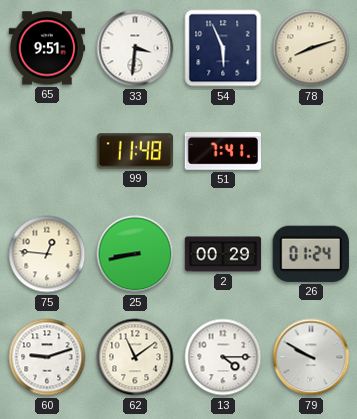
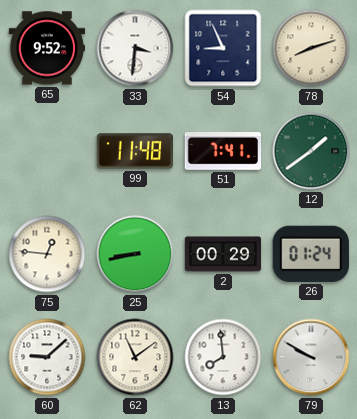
65: 9:51 -> 9:52 (47, 48)
54: 5:56 -> 8:56 (223, 48)
12: none -> 1:39 (311, 151)
60: 9:12 -> 9:08 (47, 357)
13: 4:15 -> 7:59 (223, 357)
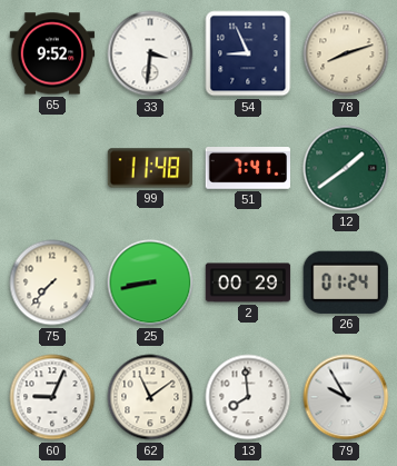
75: 12:46 -> 7:37 (52, 282)
60: 9:08 -> 9:04 (52, 397)
79: 9:50 -> 9:55 (346, 397)
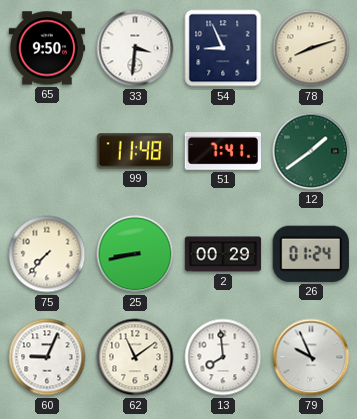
65: 9:52 -> 9:50 (47, 48)
79: 9:55 -> 9:56 (311, 357)
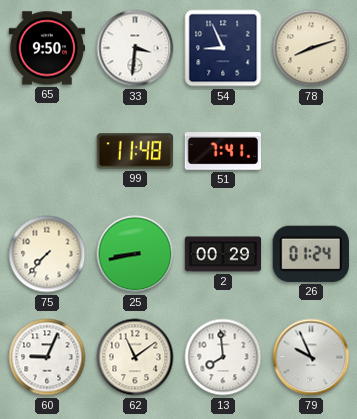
12: 1:39 -> none (311, 151)
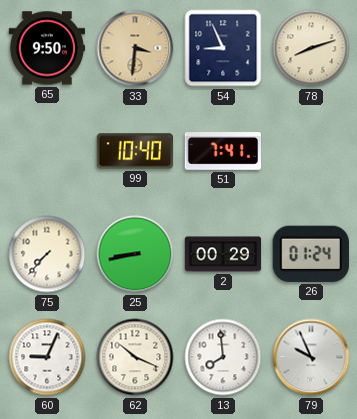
33 dial: white -> champagne (135, 48)
99: 11:48 -> 10:40 (135, 151)
62: 11:09 -> 10:19 (135, 357)
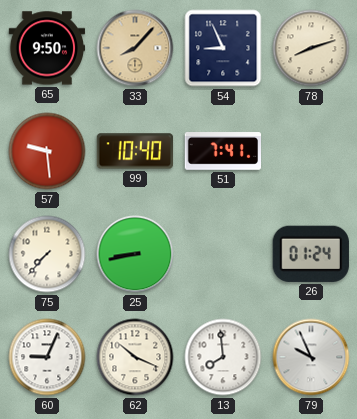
33: 3:31 -> 8:07 (135, 48)
57: none -> 9:29 (47, 151)
2: 00:29 -> none (223, 254)
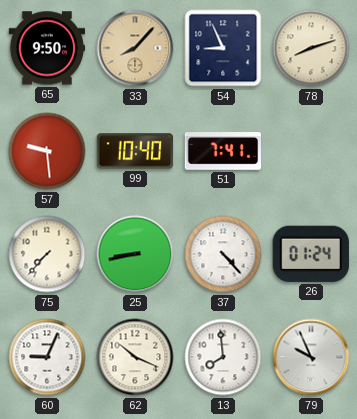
37: none -> 4:23 (223, 254)
